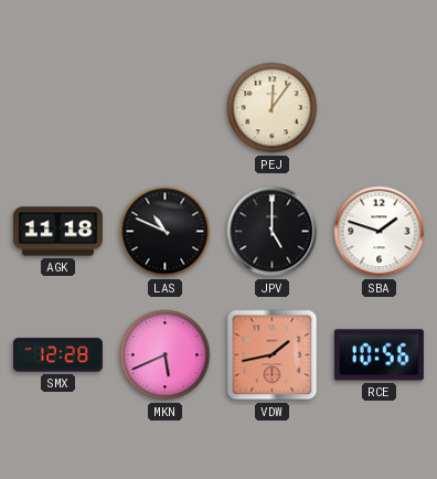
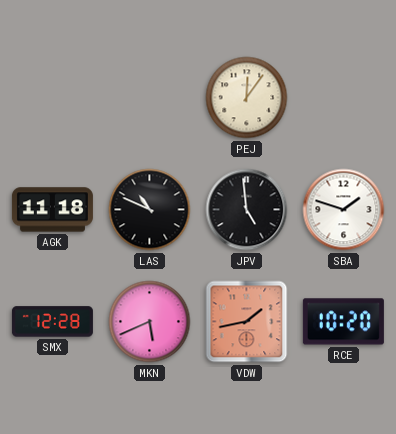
JPV: 5:00 -> 4:59 (247, 210)
RCE: 10:56 -> 10:20 (343, 322)
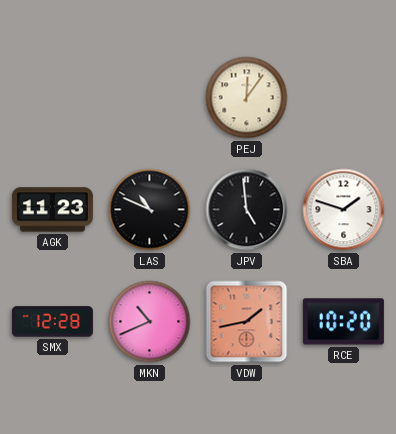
AGK: 11:18 -> 11:23 (52, 210)
MKN: 5:41 -> 10:41 (150, 322)
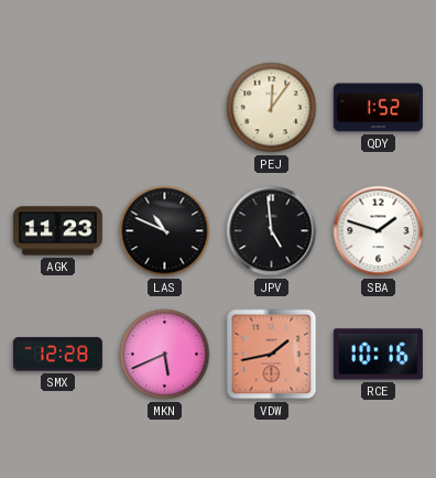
QDY: none -> 1:52 (378, 108)
MKN: 10:41 -> 5:41 (165, 355)
RCE: 10:20 -> 10:16 (378, 355)
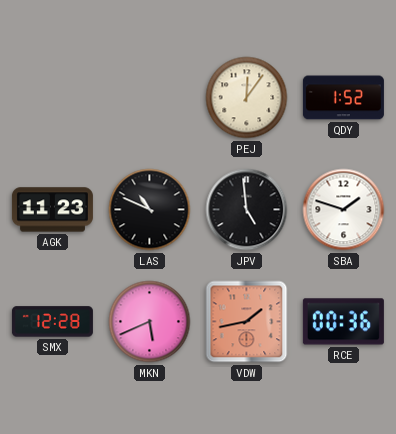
RCE: 10:16 -> 00:36 (343, 322)
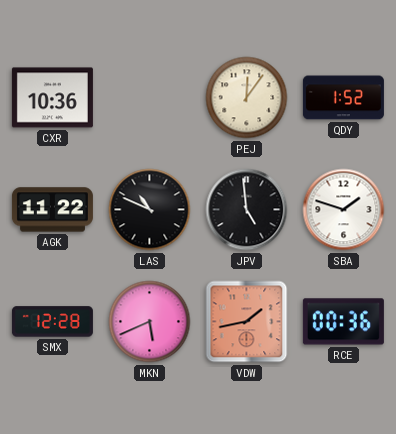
CXR: none -> 10:36 (52, 98)
AGK: 11:23 -> 11:22 (52, 210)
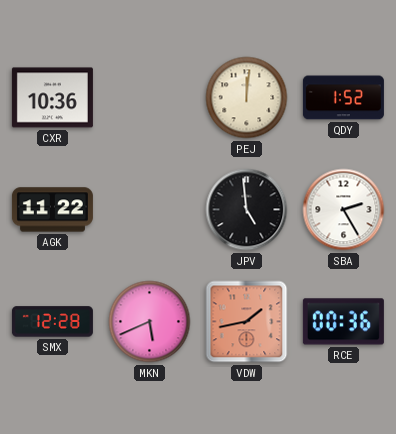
PEJ: 12:06 -> 12:01 (247, 98)
LAS: 10:49 -> none (150, 210)
SBA: 1:48 -> 2:25 (344, 210)
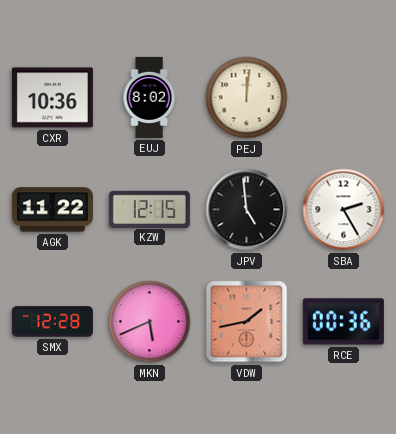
EUJ: none -> 8:02 (149, 97)
QDY: 1:52 -> none (343, 98)
KZW: none -> 12:15 (149, 209)
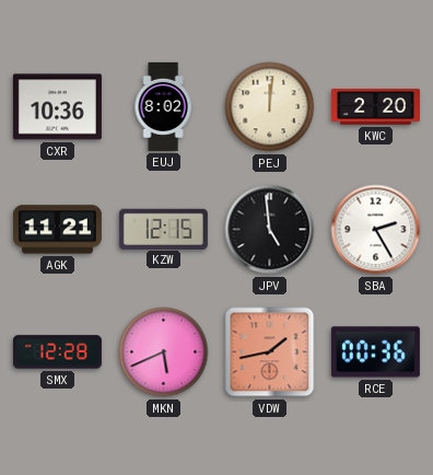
KWC: none -> 2:20 (375, 107)
AGK: 11:22 -> 11:21 (57, 230)
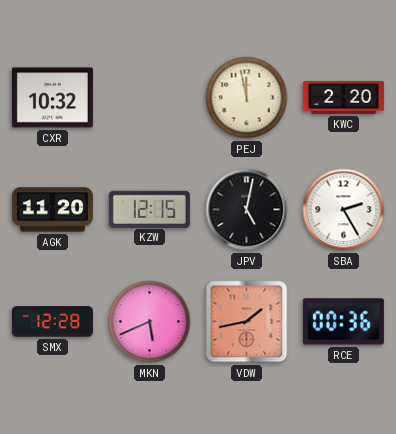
CXR: 10:36 -> 10:32 (52, 98)
EUJ: 8:02 -> none (163, 106)
PEJ: 12:01 -> 11:58 (247, 98)
AGK: 11:21 -> 11:20 (52, 210)
JPV: 4:59 -> 5:02 (247, 210)
